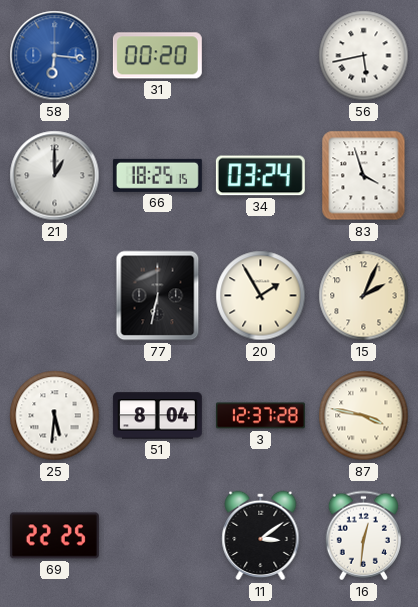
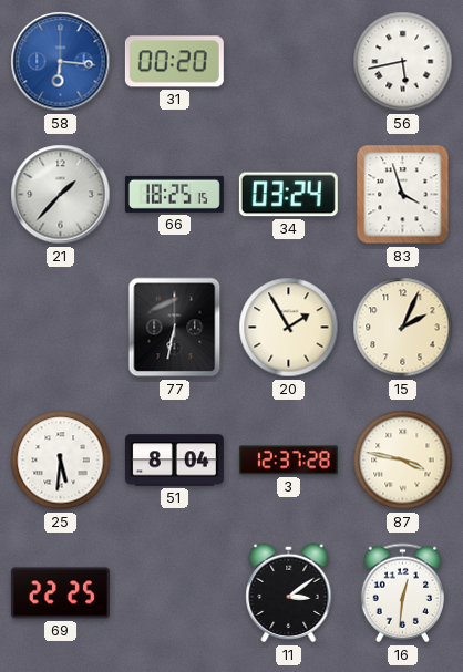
21: 1:00 -> 1:37 (61, 195)
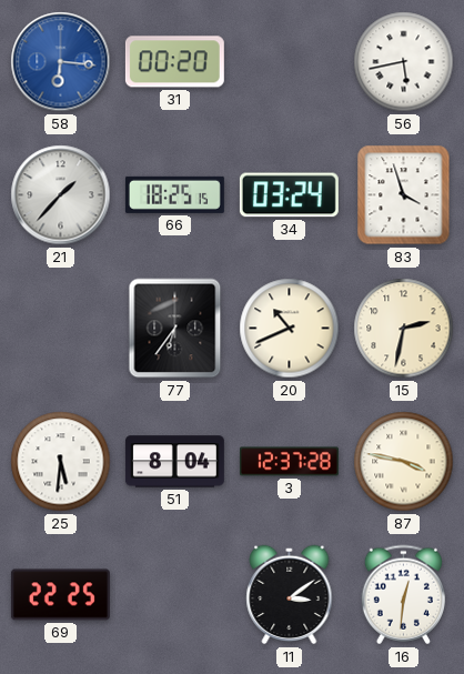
77: 6:32 -> 6:36 (175, 329)
20: 1:55 -> 10:41 (290, 329)
15: 2:04 -> 2:32 (404, 329)
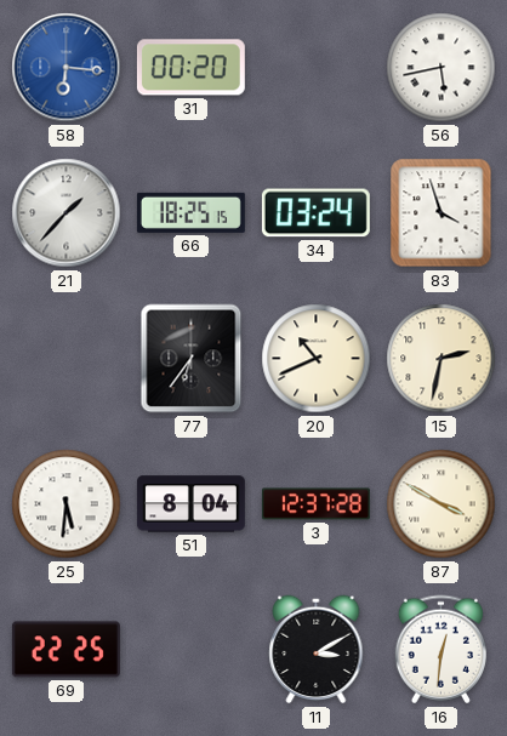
87: 3:47 -> 3:50 (442, 504)
11: 3:09 -> 3:10 (317, 650)
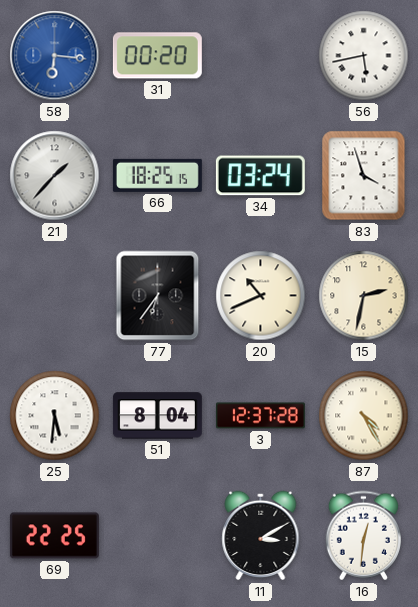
87: 3:50 -> 4:25 (364, 416)
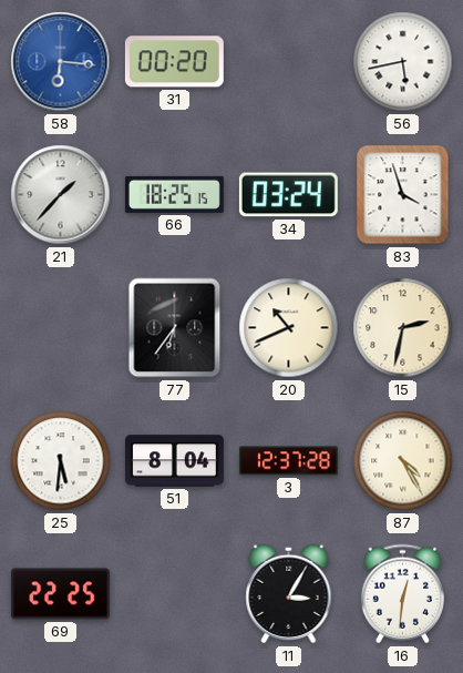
11: 3:10 -> 3:05 (289, 594)
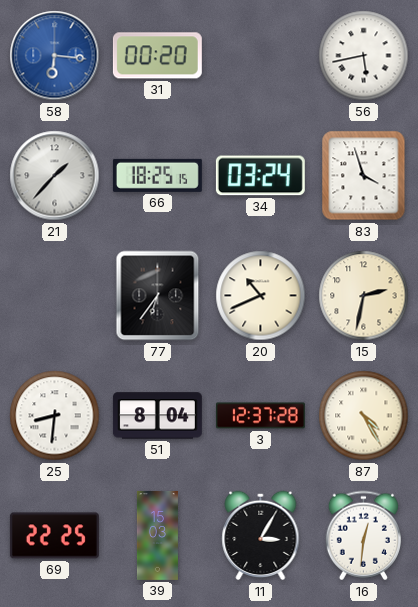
25: 5:31 -> 8:31 (55, 416)
39: none -> 15:03 (157, 535)
